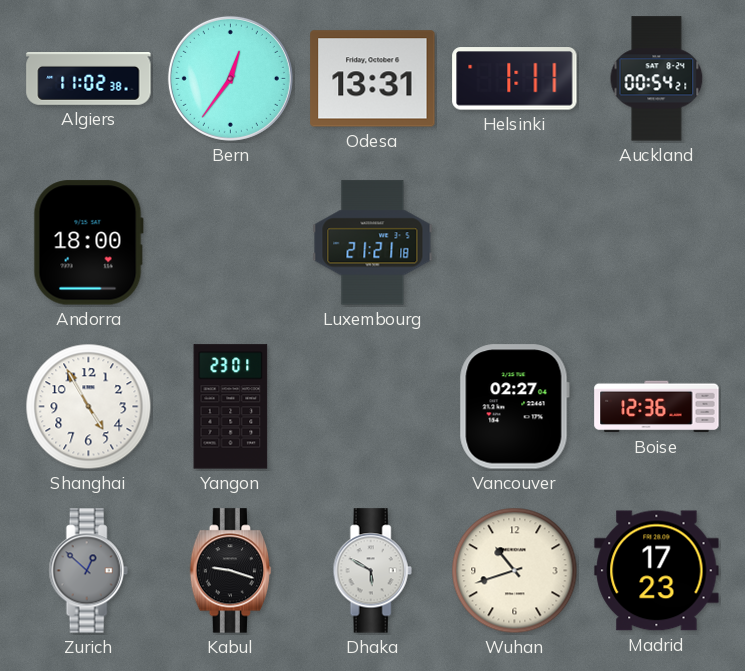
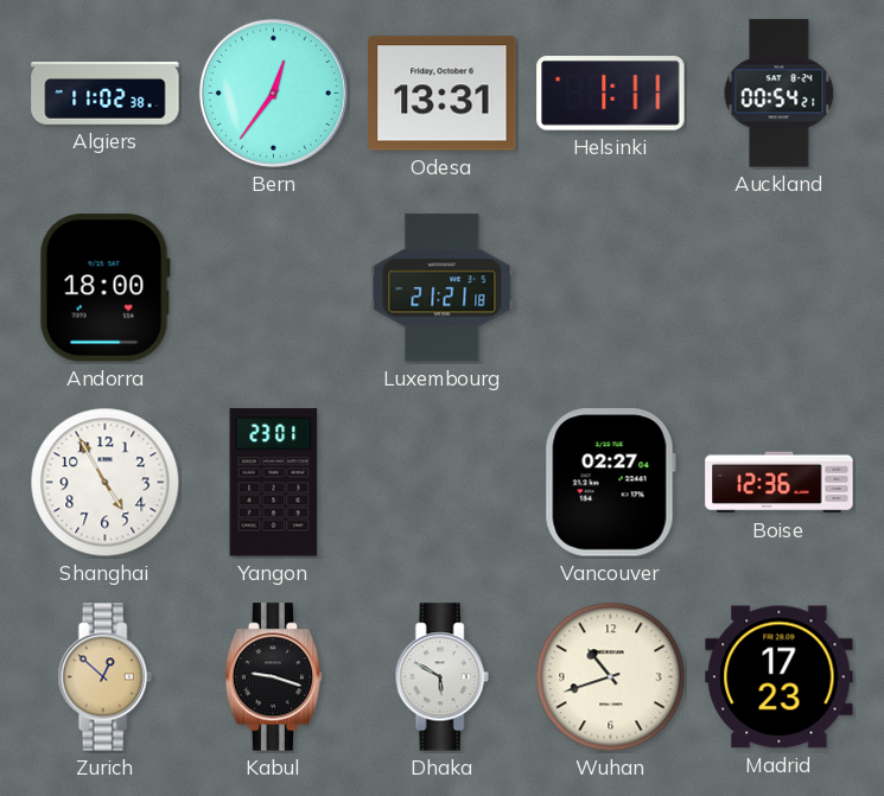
Zurich dial: grey -> champagne (104, 677)
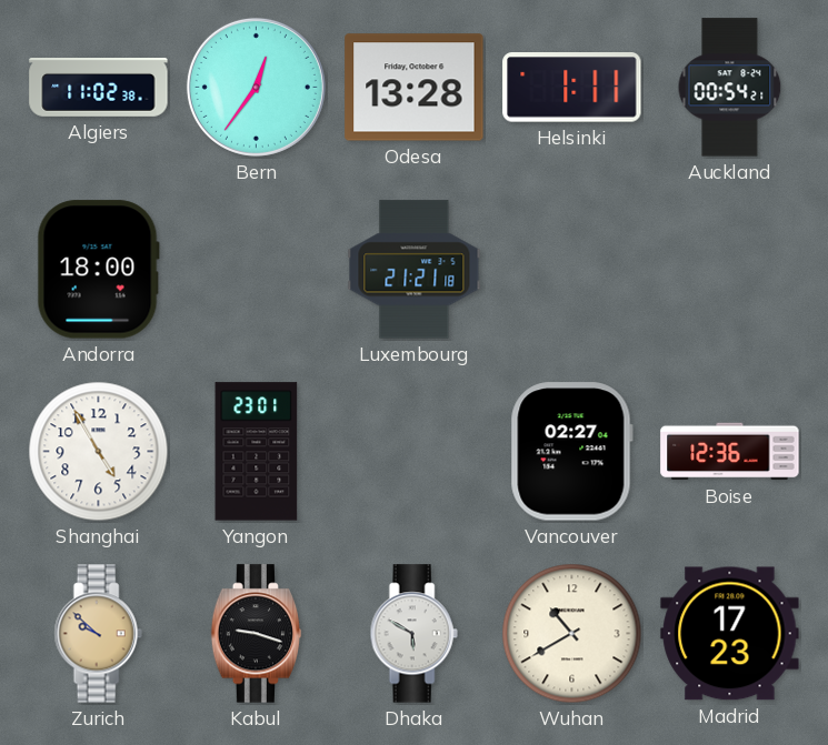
Odesa: 13:31 -> 13:28 (415, 88)
Zurich: 12:52 -> 9:52 (98, 634)
Wuhan: 10:42 -> 10:40 (572, 634)
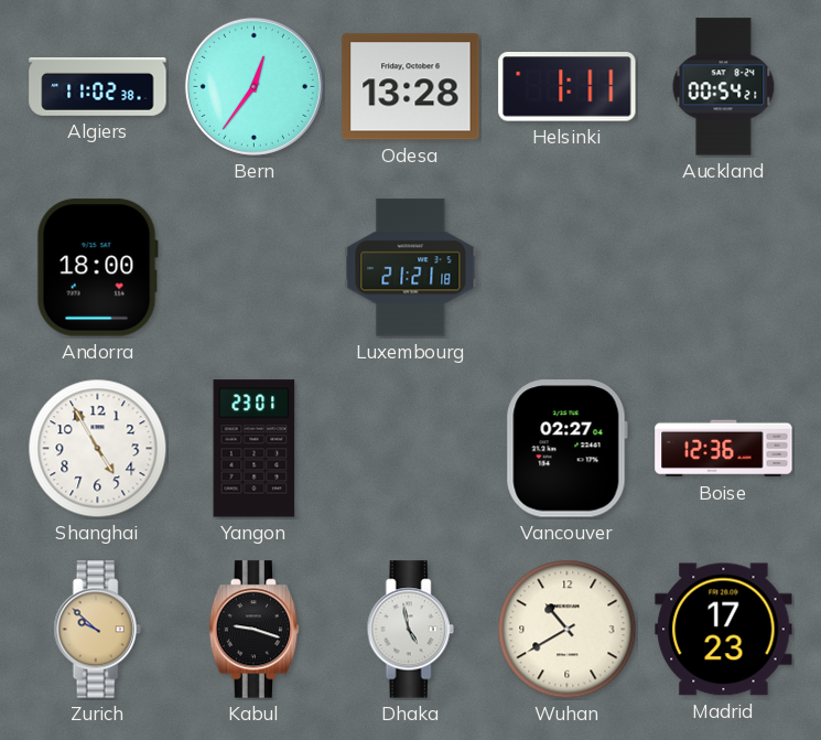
Dhaka: 5:50 -> 4:58 (410, 630)
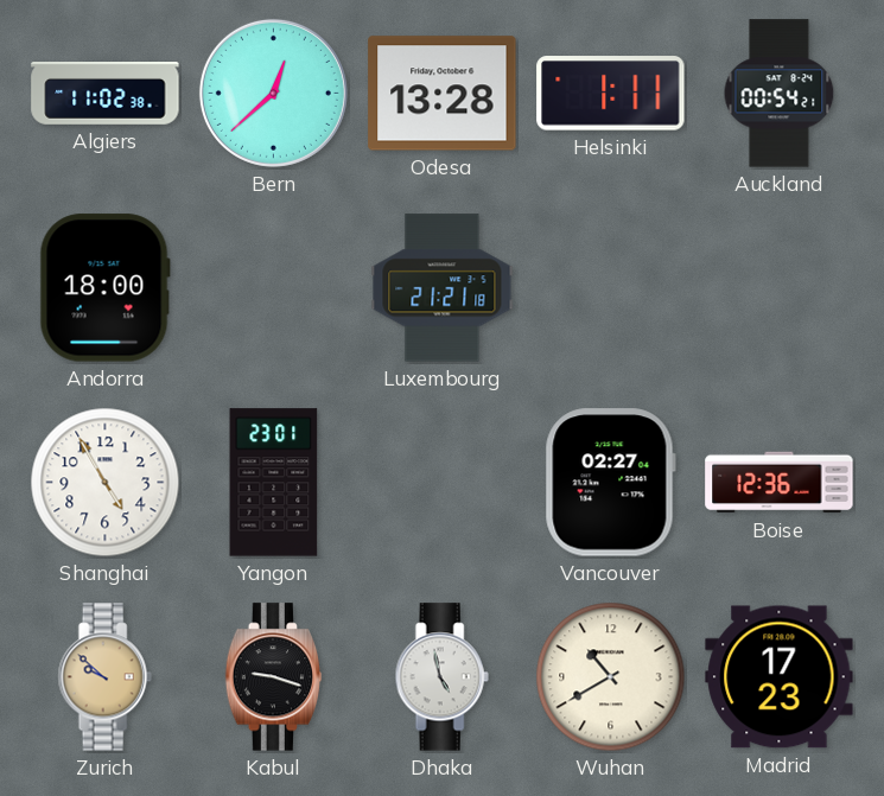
Bern: 12:36 -> 12:38 (273, 93)
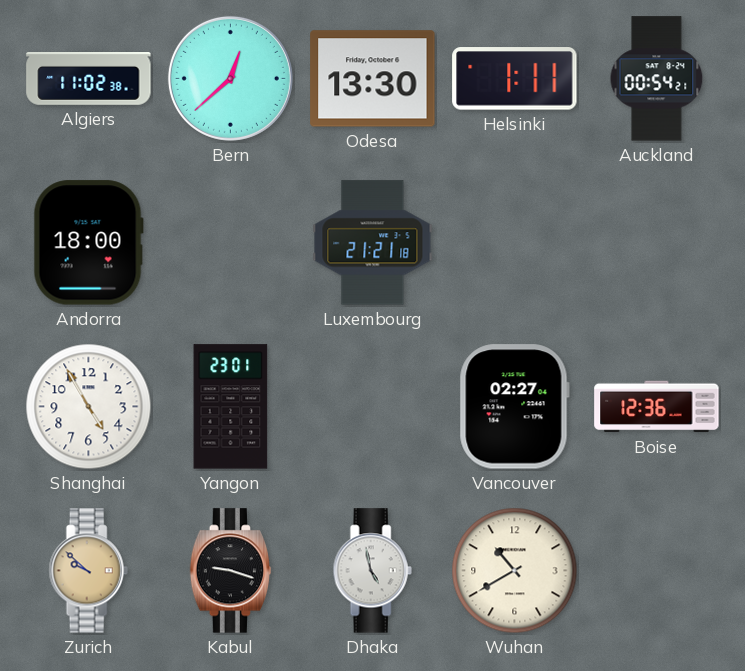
Odesa: 13:28 -> 13:30 (373, 79)
Madrid: 17:23 -> none (780, 677)
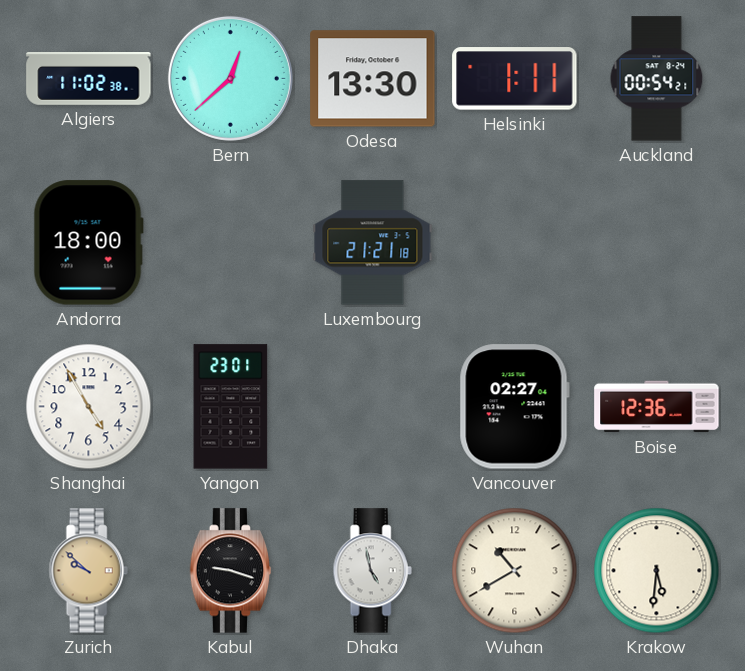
Krakow: none -> 5:31 (657, 571)
